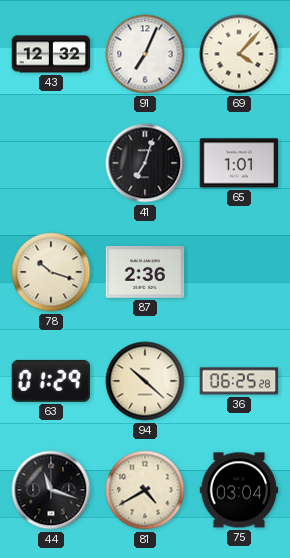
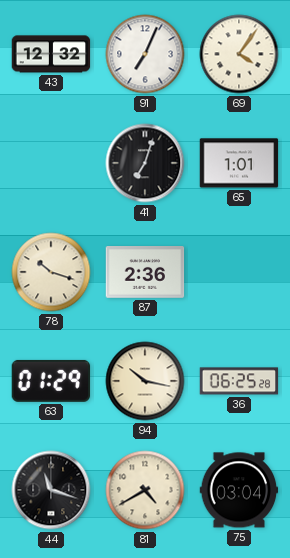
69: 4:07 -> 4:06 (239, 54)
94: 10:22 -> 10:17 (145, 381)
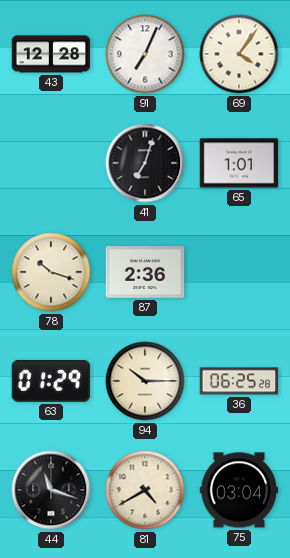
43: 12:32 -> 12:28 (51, 54)
94: 10:17 -> 10:15 (145, 381)
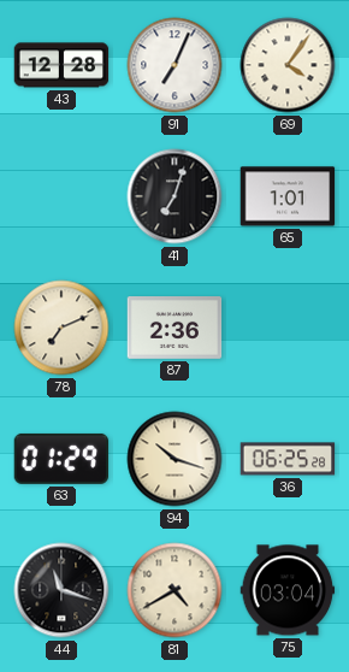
78: 10:18 -> 7:11 (61, 328)
94: 10:15 -> 10:18 (174, 459)
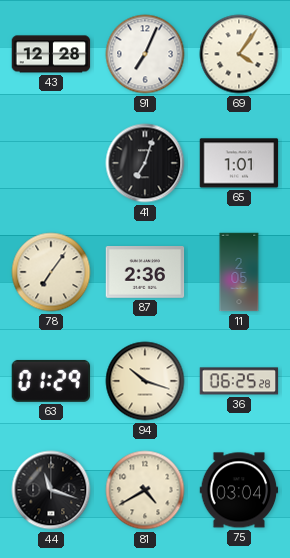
78: 7:11 -> 7:06 (51, 272)
11: none -> 2:05 (239, 272)
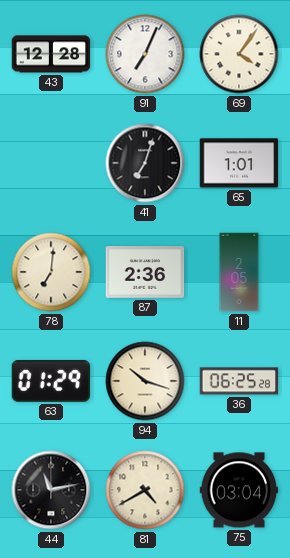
78: 7:06 -> 7:01 (51, 272)
44: 11:18 -> 11:13 (51, 490)
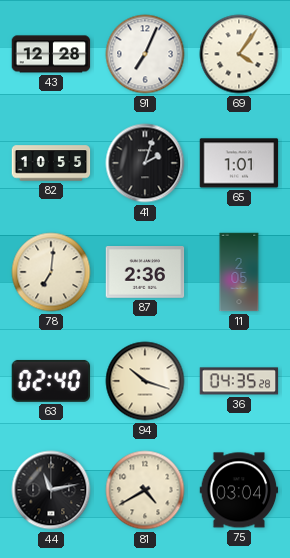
82: none -> 10:55 (51, 163)
41: 7:03 -> 2:03 (145, 163)
63: 01:29 -> 02:40 (51, 381)
36: 06:25 -> 04:35 (239, 381)
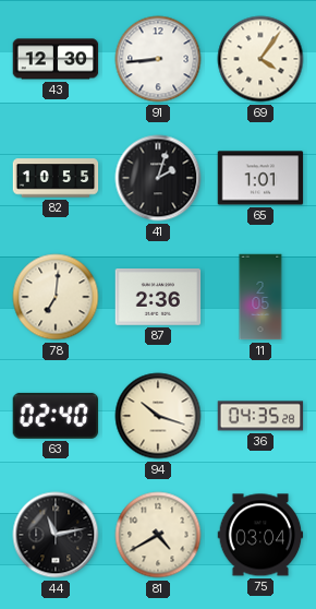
43: 12:28 -> 12:30 (56, 59)
91: 7:04 -> 8:44 (158, 59)
